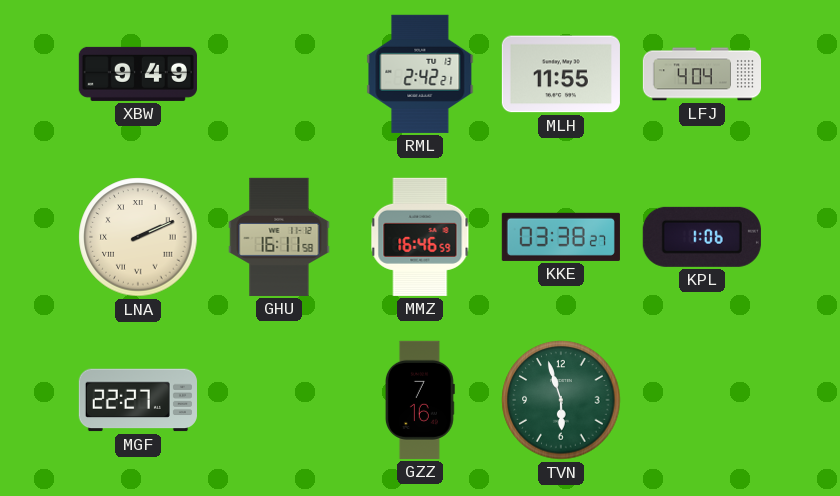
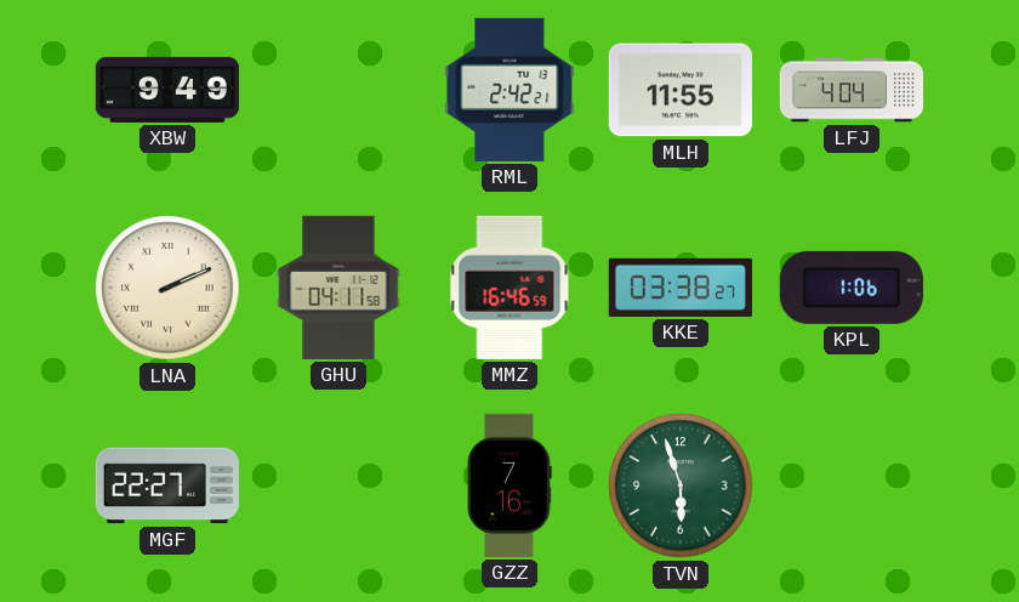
GHU: 16:11 -> 04:11 (338, 288)
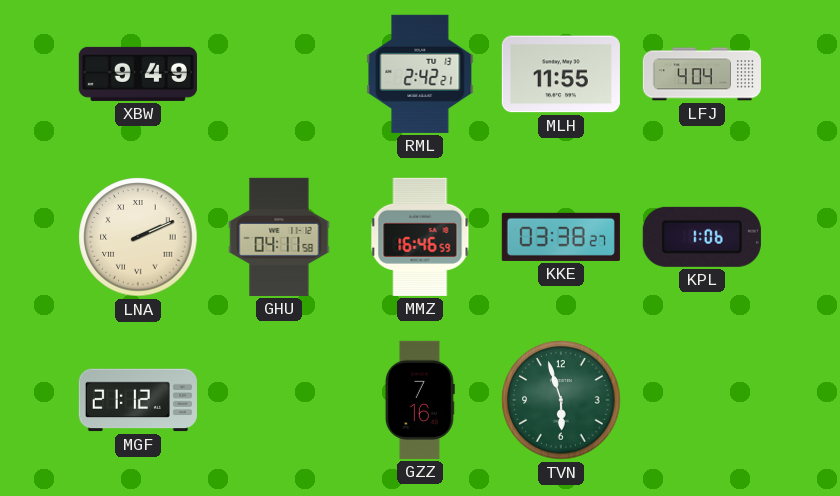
MGF: 22:27 -> 21:12 (138, 400)
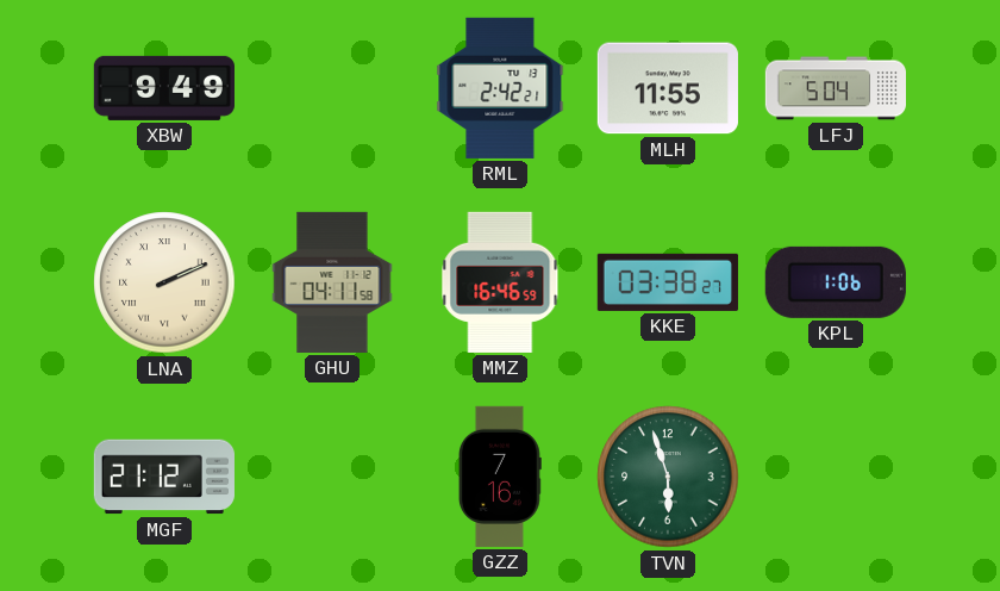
LFJ: 4:04 -> 5:04 (835, 88)
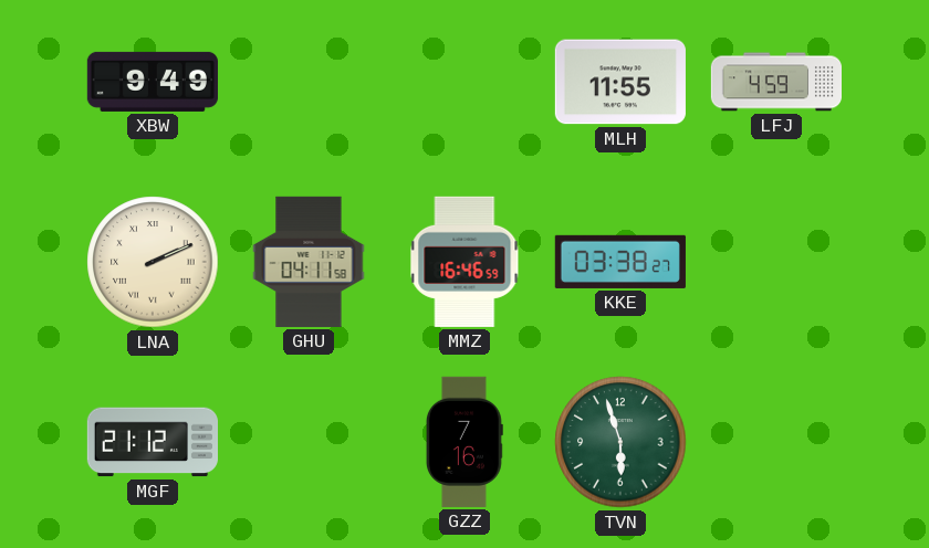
RML: 2:42 -> none (500, 88)
LFJ: 5:04 -> 4:59 (775, 82)
KPL: 1:06 -> none (836, 282)
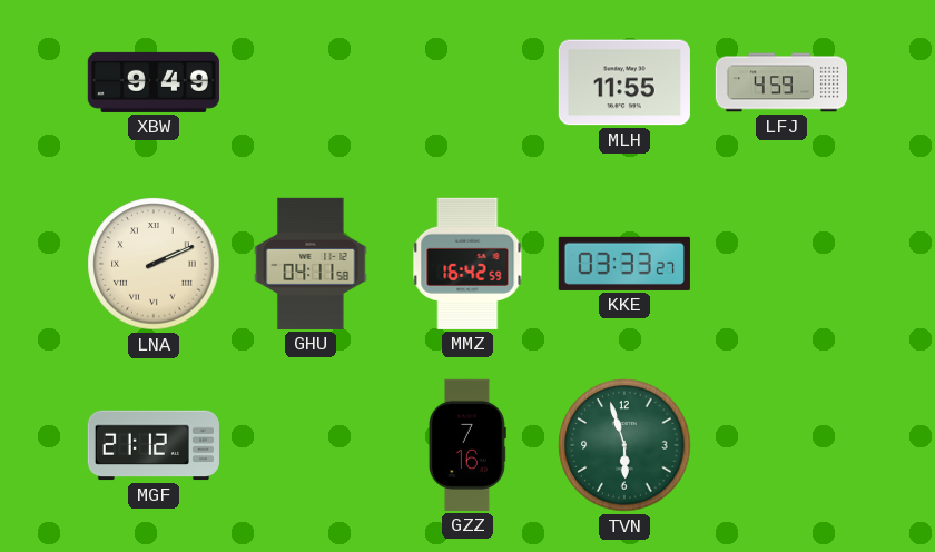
MMZ: 16:46 -> 16:42 (467, 264)
KKE: 03:38 -> 03:33 (624, 264)
